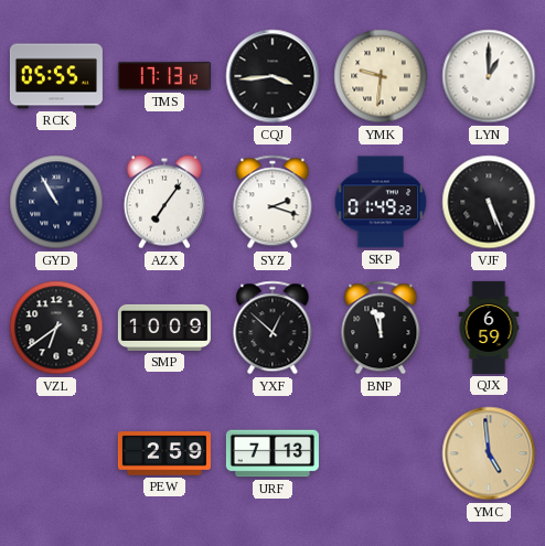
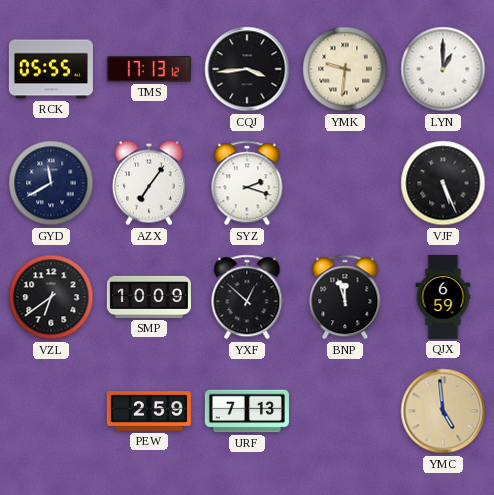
GYD: 10:55 -> 11:40 (51, 183)
SKP: 01:49 -> none (381, 202)
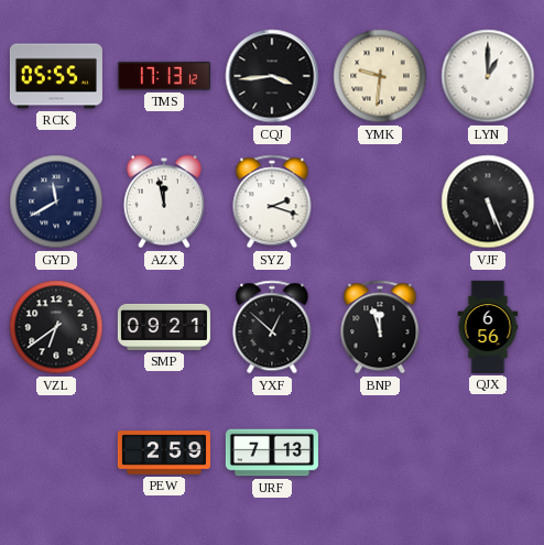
AZX: 7:06 -> 11:58 (164, 201)
SMP: 10:09 -> 09:21 (164, 327)
QJX: 6:59 -> 6:56 (488, 327)
YMC: 4:59 -> none (443, 411)
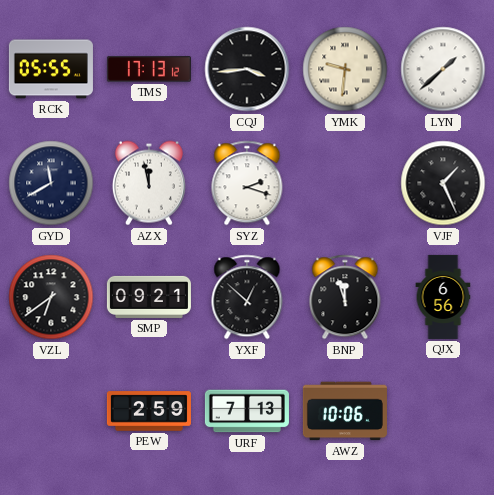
LYN: 1:00 -> 1:38 (443, 69)
VJF: 5:26 -> 1:26 (443, 183)
AWZ: none -> 10:06 (345, 411)
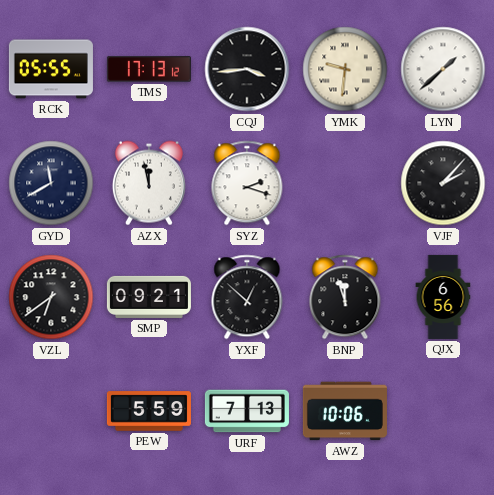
VJF: 1:26 -> 2:07 (443, 183)
PEW: 2:59 -> 5:59 (149, 411)
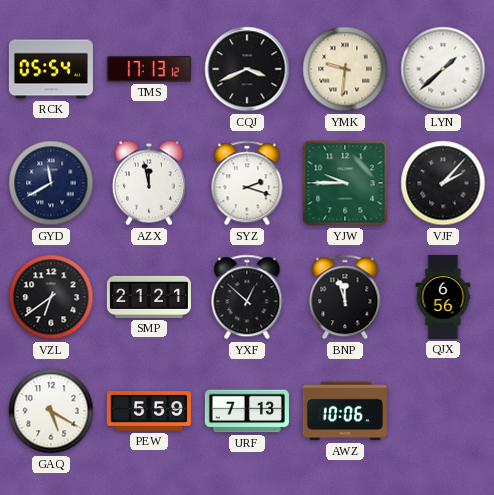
RCK: 05:55 -> 05:54 (51, 69)
CQJ: 3:44 -> 3:41 (247, 69)
YJW: none -> 9:45 (345, 183)
SMP: 09:21 -> 21:21 (149, 297)
GAQ: none -> 5:20 (51, 411)
